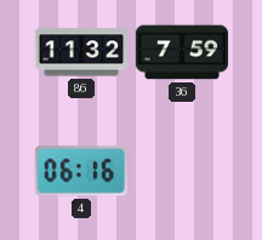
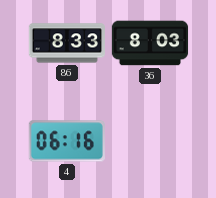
86: 11:32 -> 8:33 (66, 43)
36: 7:59 -> 8:03 (150, 43)
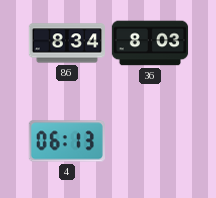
86: 8:33 -> 8:34 (66, 43)
4: 06:16 -> 06:13 (67, 141)
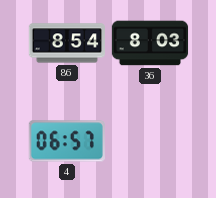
86: 8:34 -> 8:54 (66, 43)
4: 06:13 -> 06:57 (67, 141)
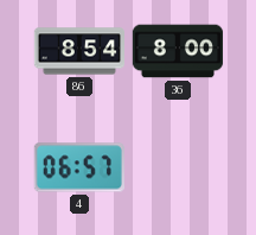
36: 8:03 -> 8:00 (178, 51)
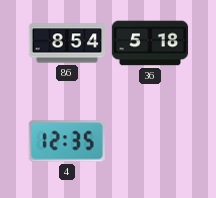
36: 8:00 -> 5:18 (150, 43)
4: 06:57 -> 12:35 (67, 141)
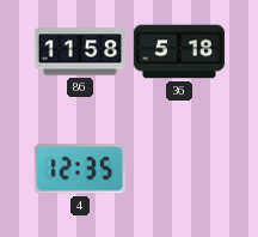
86: 8:54 -> 11:58 (79, 51)
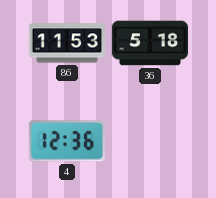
86: 11:58 -> 11:53 (66, 43)
4: 12:35 -> 12:36 (67, 141)
